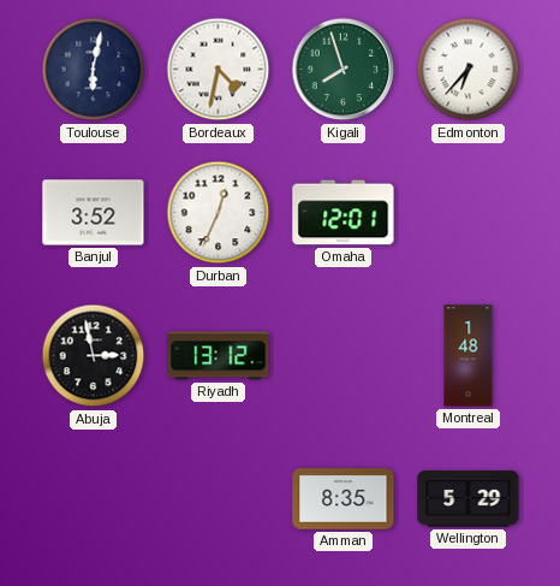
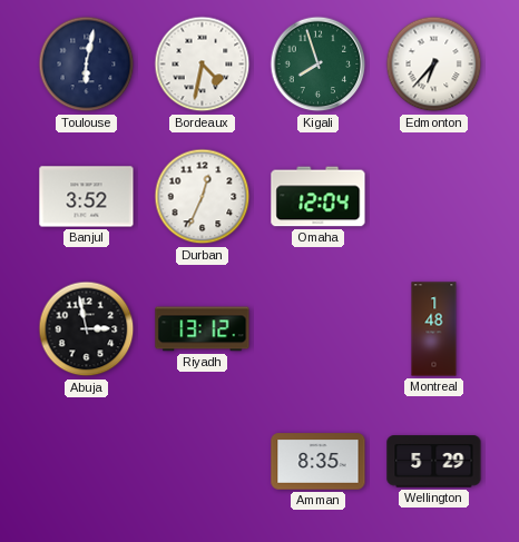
Omaha: 12:01 -> 12:04 (319, 197)
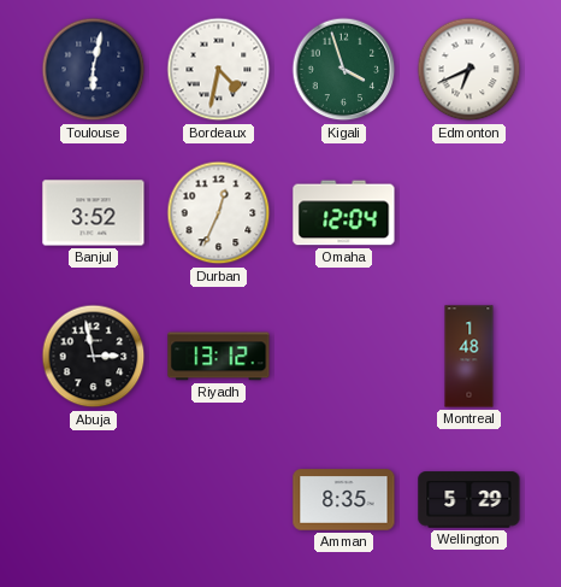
Kigali: 7:57 -> 3:57 (344, 70)
Edmonton: 6:37 -> 6:41 (470, 70)
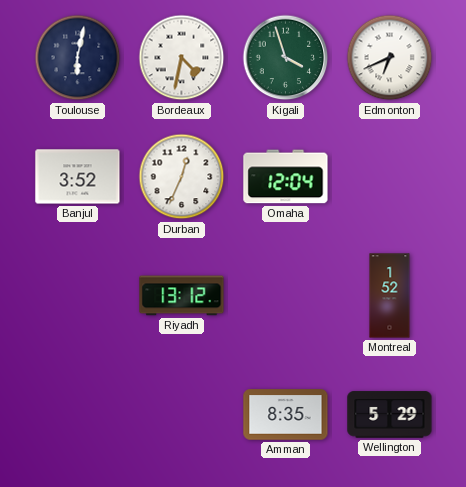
Abuja: 2:58 -> none (94, 357)
Montreal: 1:48 -> 1:52 (390, 296)
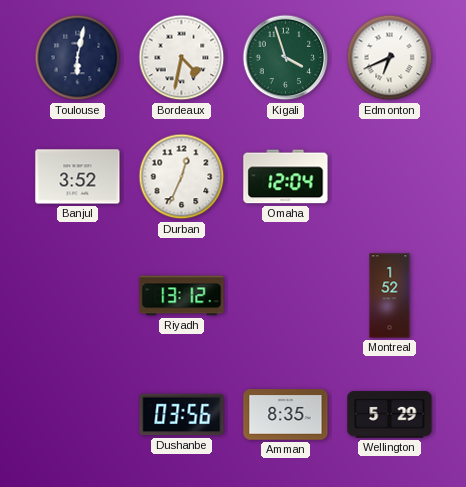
Dushanbe: none -> 03:56 (182, 415)
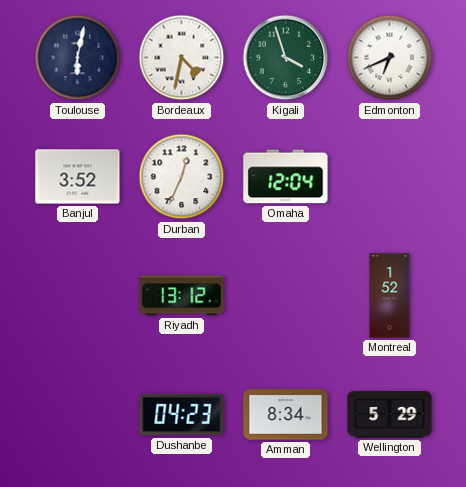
Dushanbe: 03:56 -> 04:23 (182, 415)
Amman: 8:35 -> 8:34 (286, 415)
